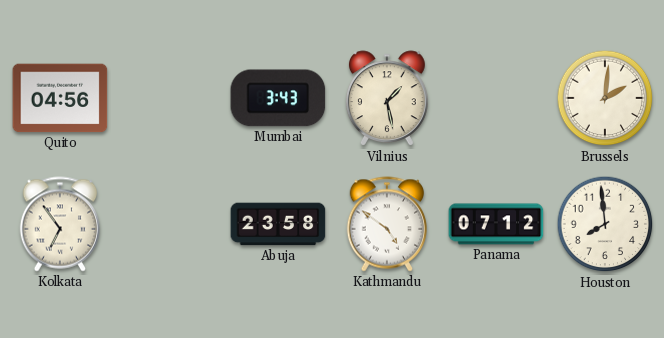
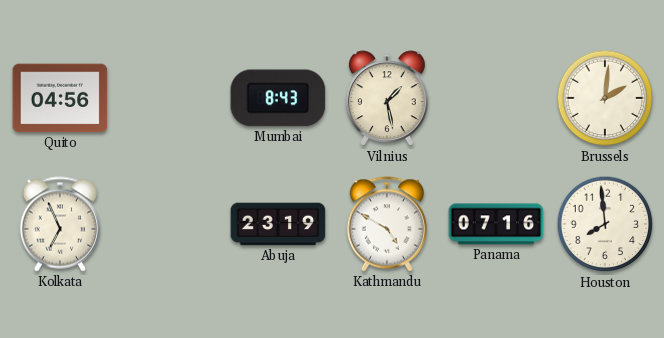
Mumbai: 3:43 -> 8:43 (278, 98)
Kolkata: 6:54 -> 6:56 (59, 224)
Abuja: 23:58 -> 23:19 (278, 224)
Kathmandu: 4:51 -> 4:50 (386, 224)
Panama: 07:12 -> 07:16 (496, 224)
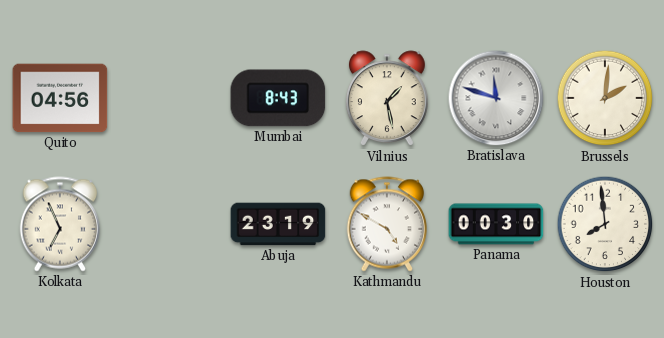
Bratislava: none -> 11:48 (496, 98)
Panama: 07:16 -> 00:30 (496, 224)
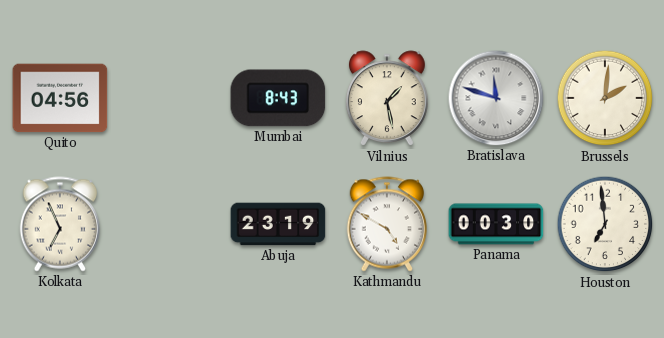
Houston: 7:59 -> 6:59 (605, 224)
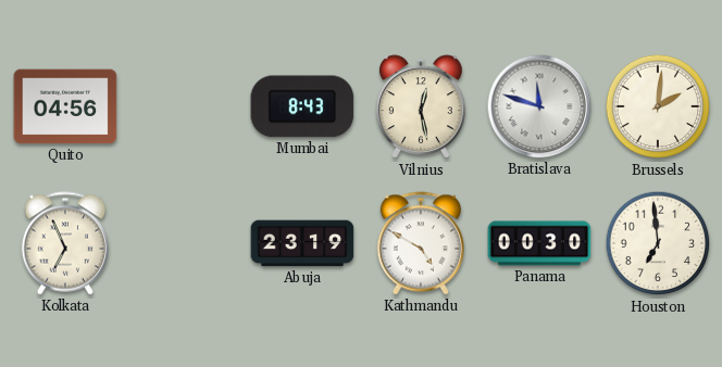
Vilnius: 1:28 -> 12:28 (421, 107)
